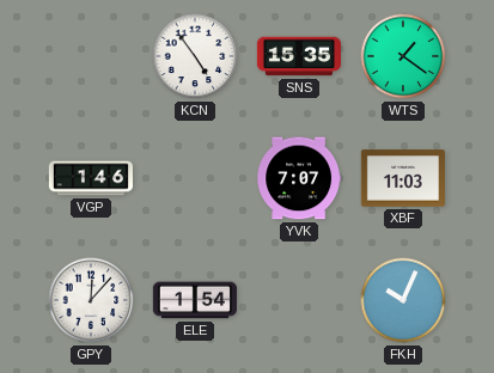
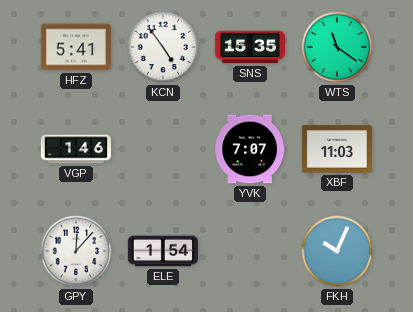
HFZ: none -> 5:41 (75, 47)
WTS: 1:21 -> 11:21 (337, 47)
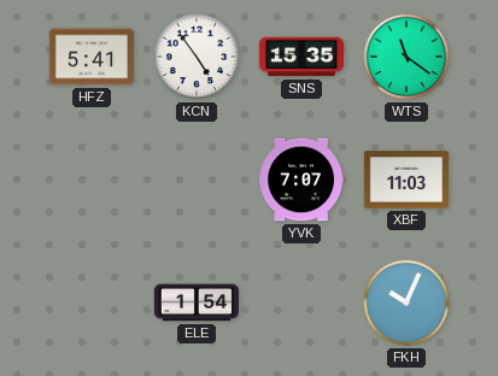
VGP: 1:46 -> none (75, 149)
GPY: 12:07 -> none (76, 251)
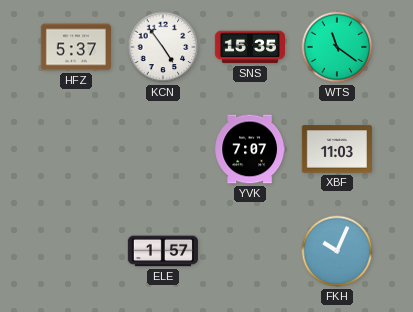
HFZ: 5:41 -> 5:37 (75, 47)
ELE: 1:54 -> 1:57 (163, 251)
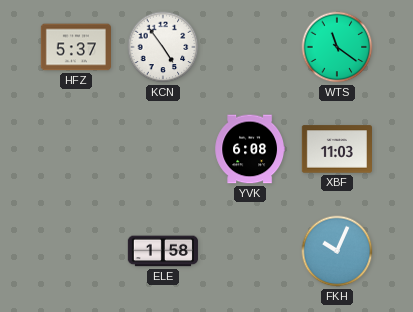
SNS: 15:35 -> none (249, 47)
YVK: 7:07 -> 6:08 (249, 149)
ELE: 1:57 -> 1:58 (163, 251)
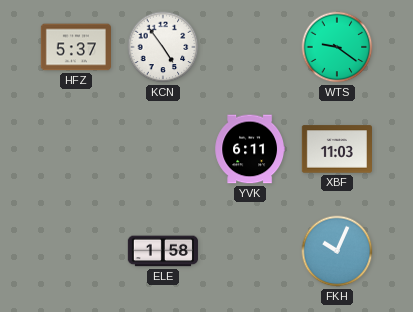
WTS: 11:21 -> 9:21 (337, 47)
YVK: 6:08 -> 6:11 (249, 149)
